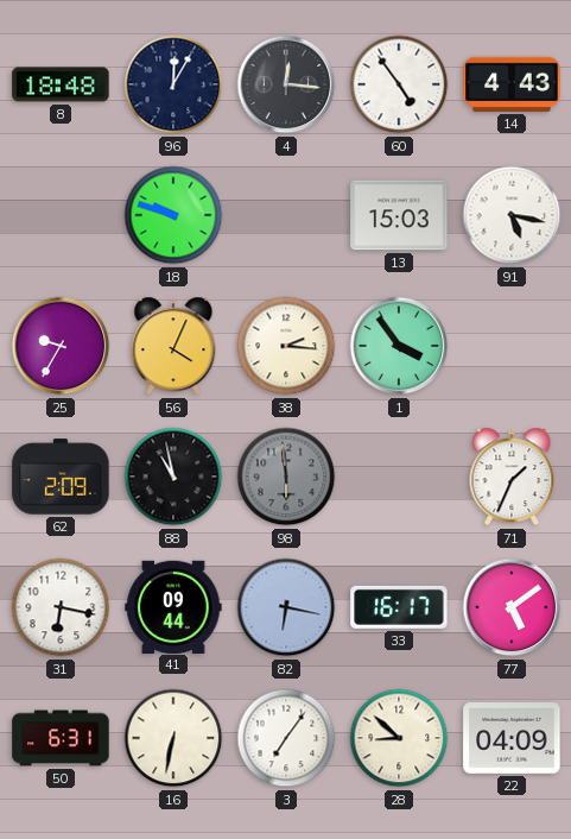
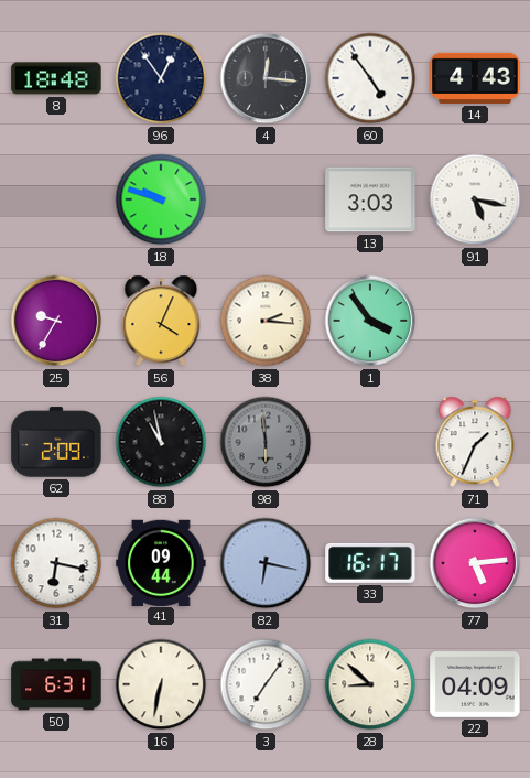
96: 12:05 -> 12:54 (161, 78)
13: 15:03 -> 3:03 (370, 199)
77: 5:09 -> 5:14 (475, 563)
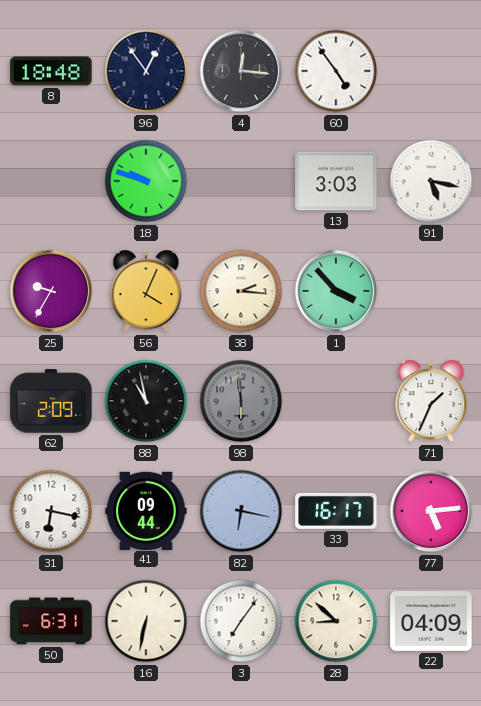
14: 4:43 -> none (475, 78)
1: 3:54 -> 3:53 (336, 291)
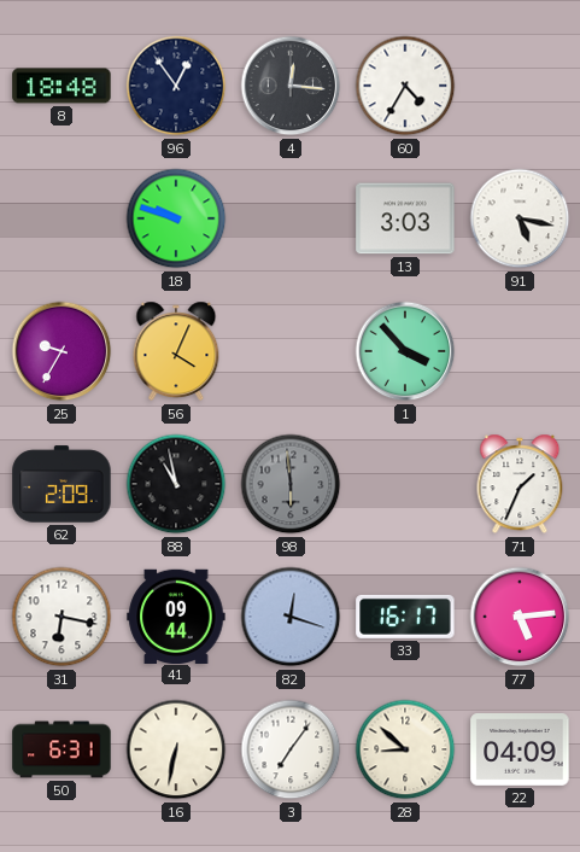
60: 4:54 -> 4:35 (405, 86)
38: 2:16 -> none (241, 291)
82: 6:17 -> 12:18 (291, 617)
